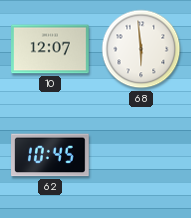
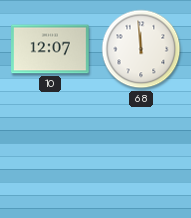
68: 5:59 -> 11:59 (141, 49)
62: 10:45 -> none (51, 155)
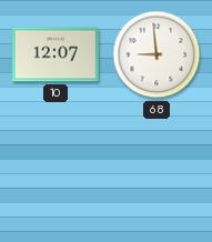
68: 11:59 -> 8:59 (157, 54)
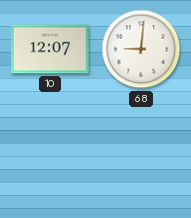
68: 8:59 -> 9:01 (141, 49)
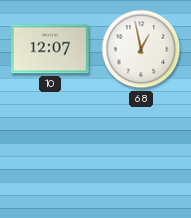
68: 9:01 -> 12:58 (141, 49)
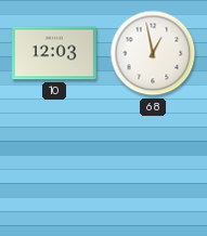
10: 12:07 -> 12:03 (54, 53)
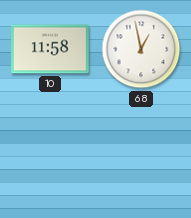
10: 12:03 -> 11:58 (50, 49)
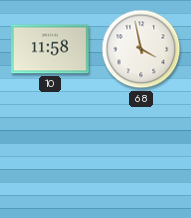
68: 12:58 -> 3:58 (141, 49)
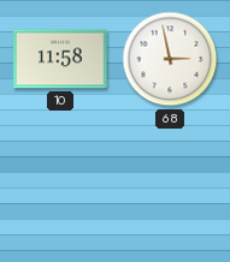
68: 3:58 -> 2:58 (170, 59)
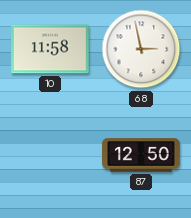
87: none -> 12:50 (141, 155)
